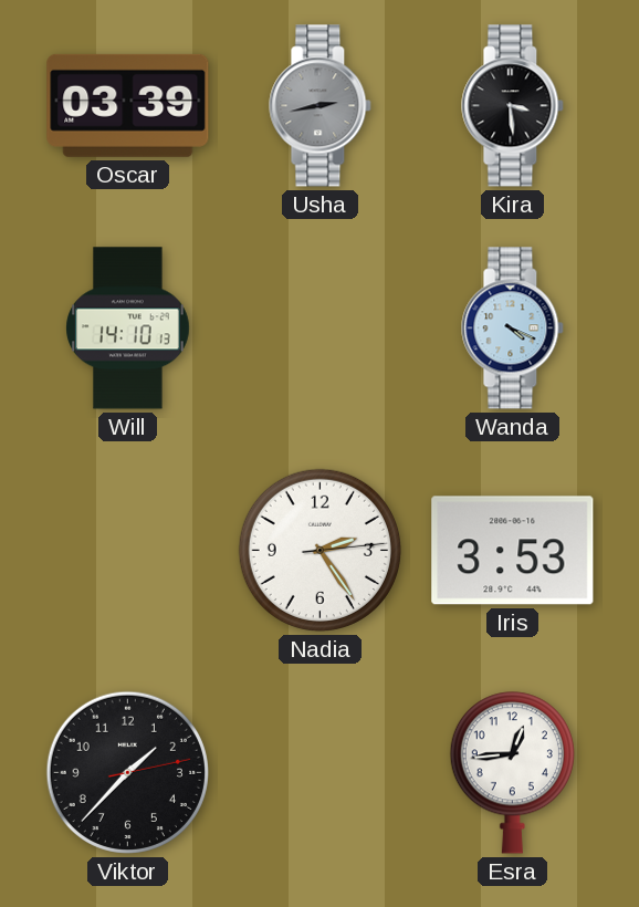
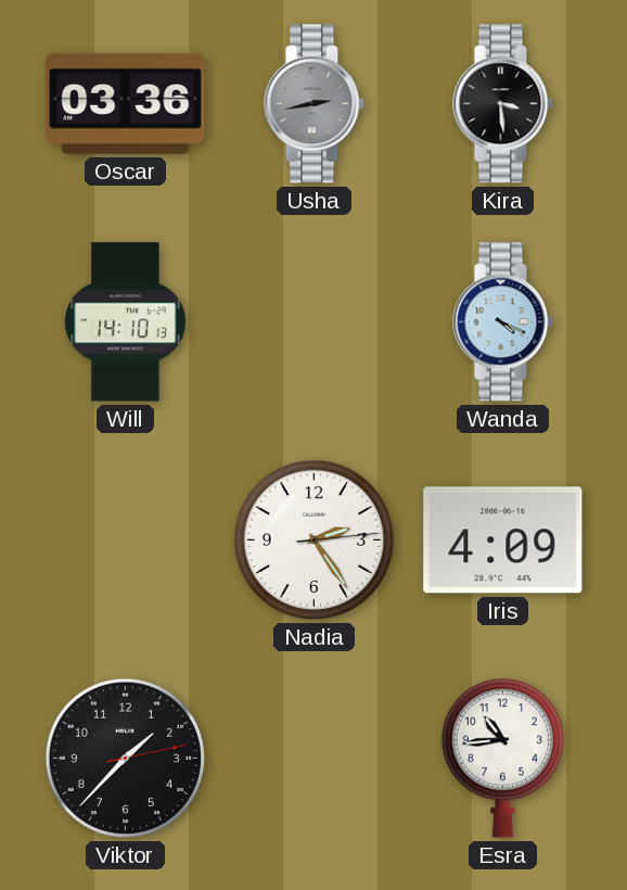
Oscar: 03:39 -> 03:36 (126, 103)
Iris: 3:53 -> 4:09 (503, 541)
Esra: 12:44 -> 10:44 (502, 759)
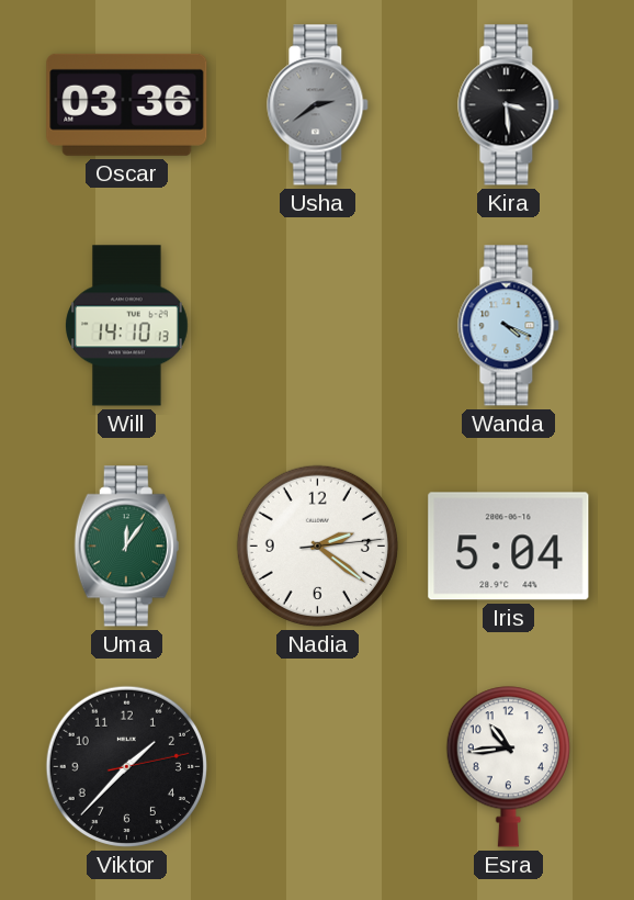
Usha: 2:43 -> 2:39 (318, 105)
Uma: none -> 12:06 (126, 547)
Nadia: 2:24 -> 2:21 (317, 545)
Iris: 4:09 -> 5:04 (509, 547)
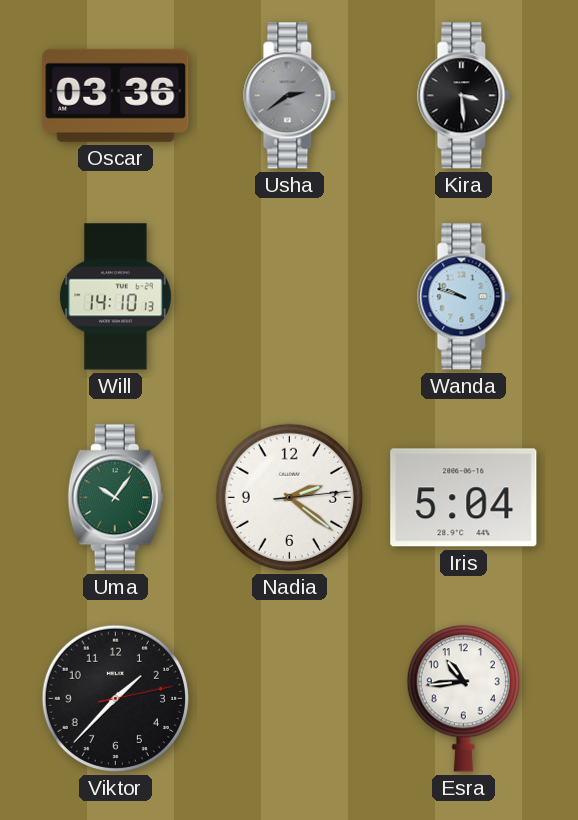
Wanda: 4:19 -> 9:48 (464, 297)
Uma: 12:06 -> 10:06 (115, 498)
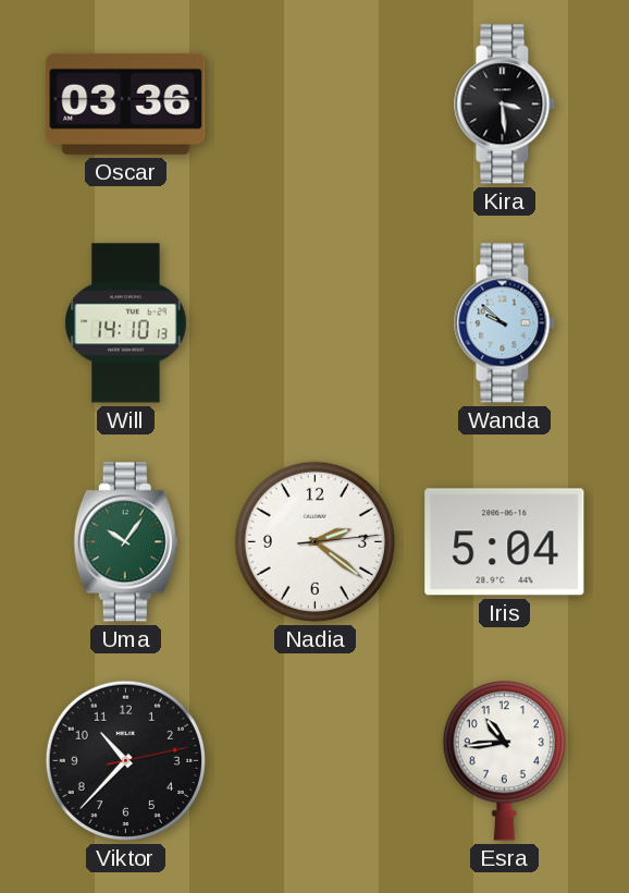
Usha: 2:39 -> none (290, 96)
Wanda: 9:48 -> 9:52 (505, 323)
Viktor: 1:37 -> 10:37 (125, 760)
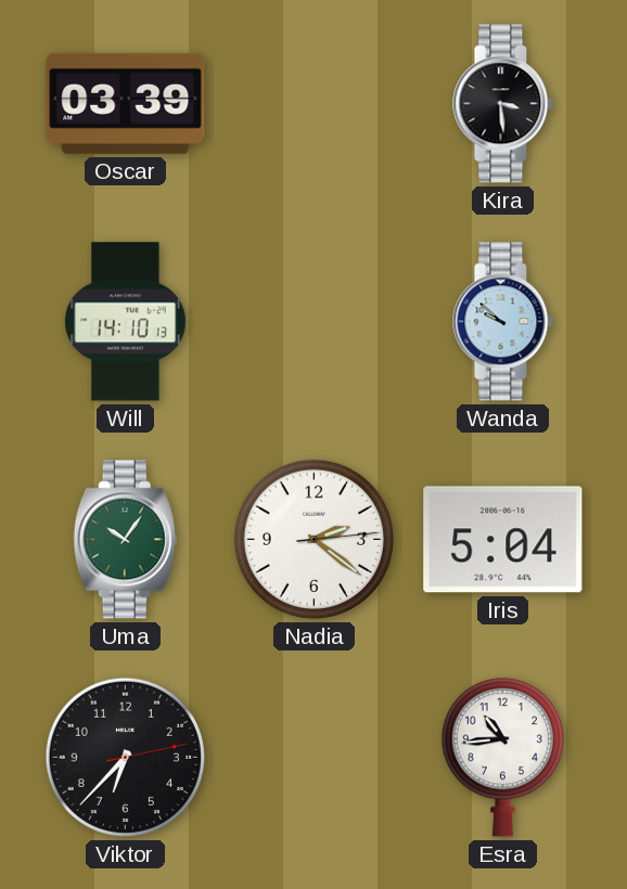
Oscar: 03:36 -> 03:39 (126, 103)
Viktor: 10:37 -> 6:37 (125, 757)
